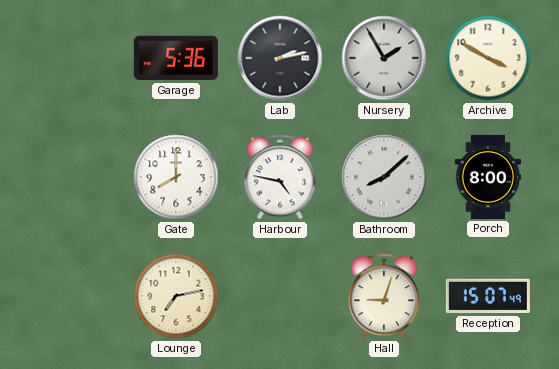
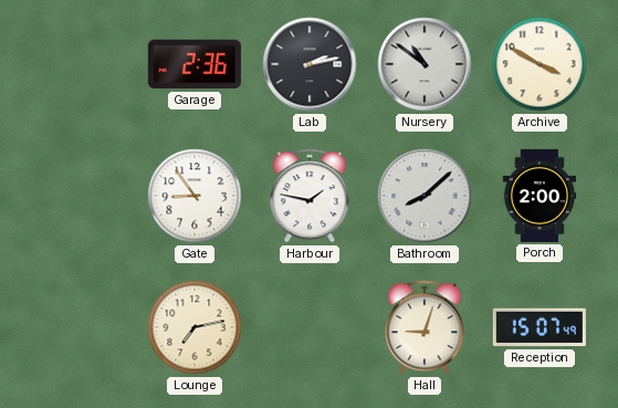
Garage: 5:36 -> 2:36 (195, 64)
Nursery: 1:55 -> 10:51 (425, 64)
Gate: 8:00 -> 8:54 (195, 196)
Harbour: 4:47 -> 1:47 (310, 196)
Porch: 8:00 -> 2:00 (540, 196)
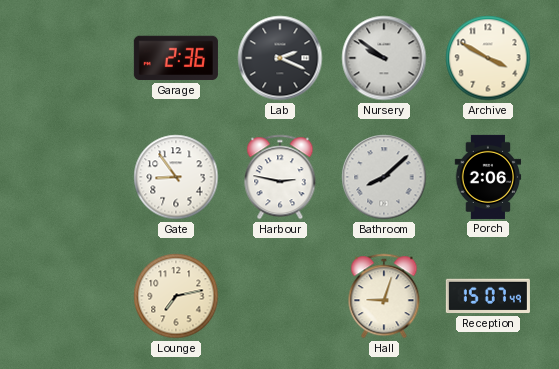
Lab: 2:13 -> 2:19 (280, 58)
Nursery: 10:51 -> 9:51 (384, 58)
Harbour: 1:47 -> 2:47 (280, 177)
Porch: 2:00 -> 2:06 (488, 177)
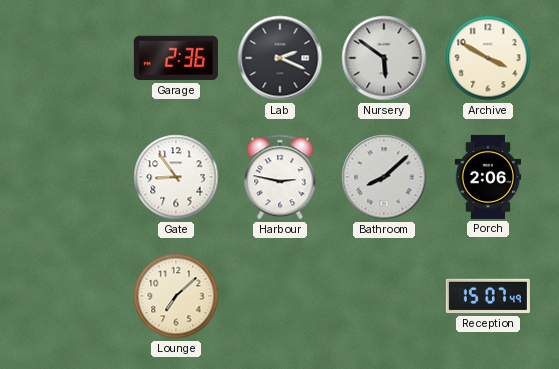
Nursery: 9:51 -> 5:51 (384, 58)
Lounge: 7:13 -> 7:08 (176, 296)
Hall: 9:03 -> none (384, 296)
